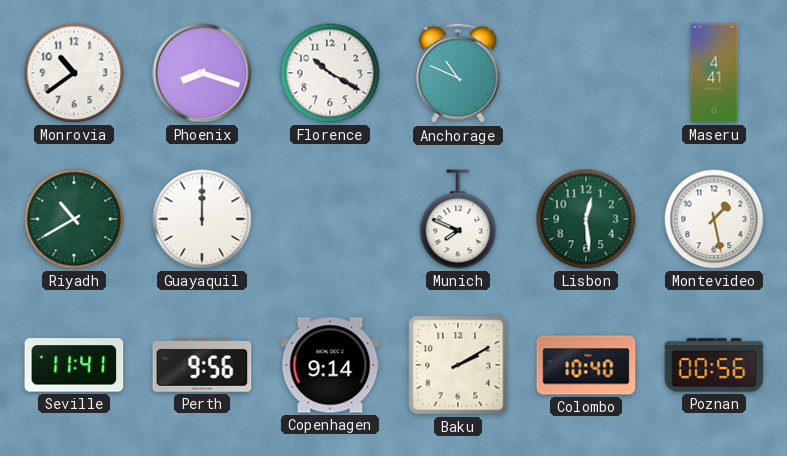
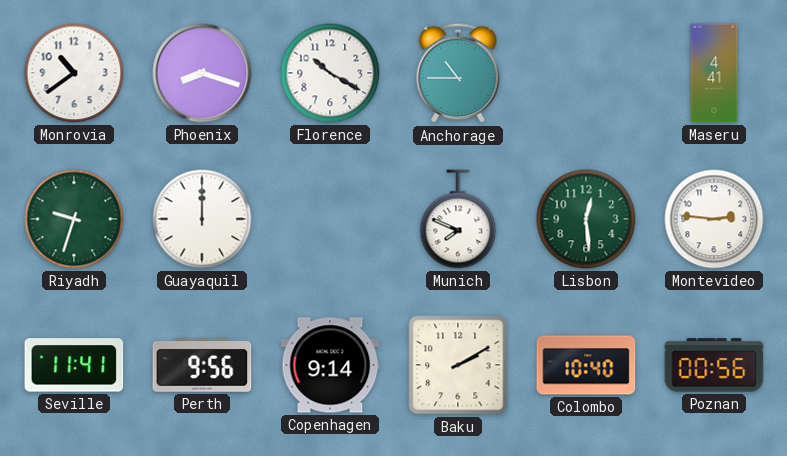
Anchorage: 10:49 -> 10:45 (458, 73)
Riyadh: 10:40 -> 9:33 (74, 219)
Montevideo: 1:28 -> 2:46 (714, 219)
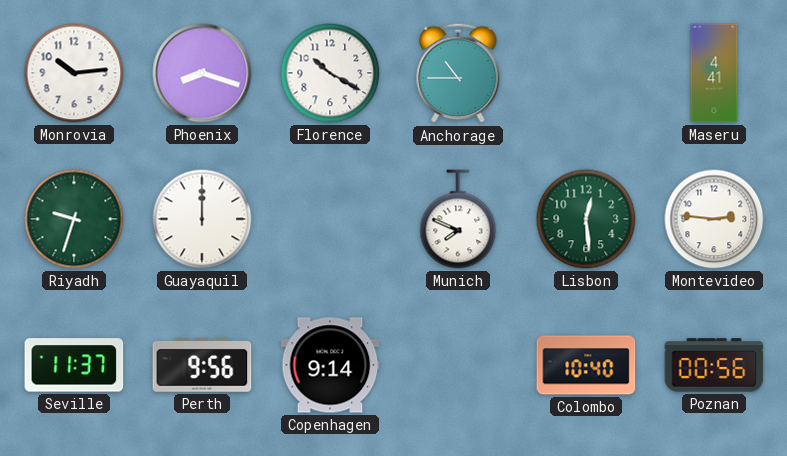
Monrovia: 10:39 -> 10:14 (74, 73)
Seville: 11:41 -> 11:37 (74, 365)
Baku: 2:10 -> none (458, 365)
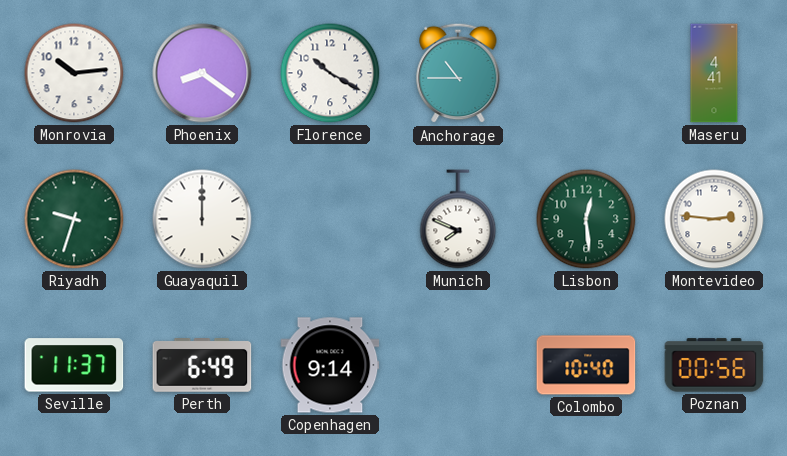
Phoenix: 8:18 -> 8:21 (202, 73)
Perth: 9:56 -> 6:49 (202, 366)
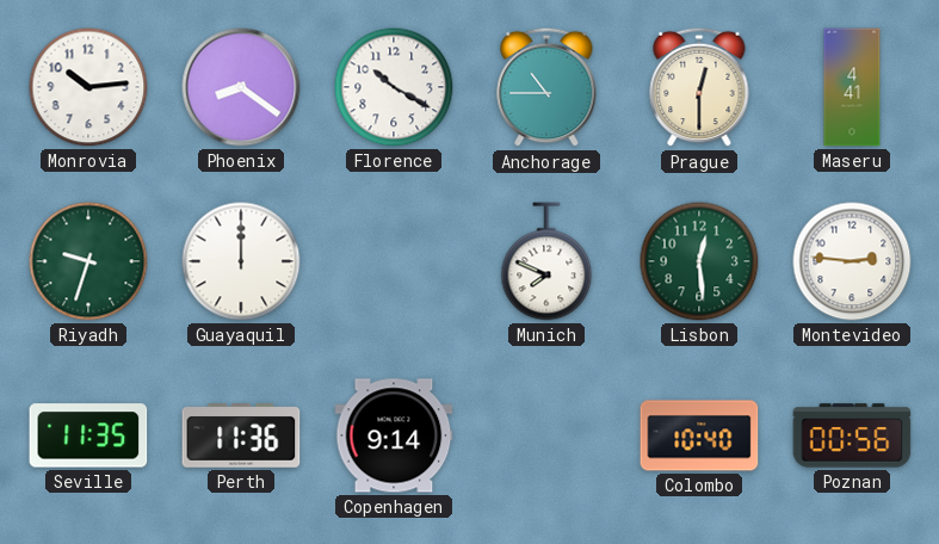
Prague: none -> 12:30 (699, 87)
Seville: 11:37 -> 11:35 (88, 435)
Perth: 6:49 -> 11:36 (241, 437)
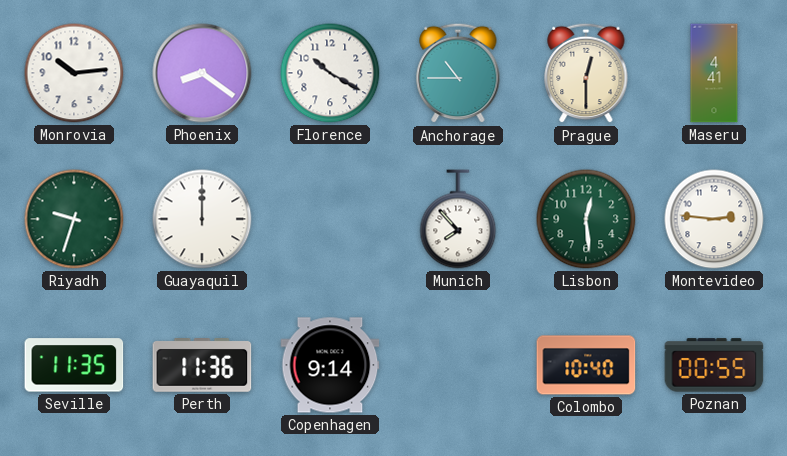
Munich: 7:49 -> 7:53 (458, 219)
Poznan: 00:56 -> 00:55 (714, 365)
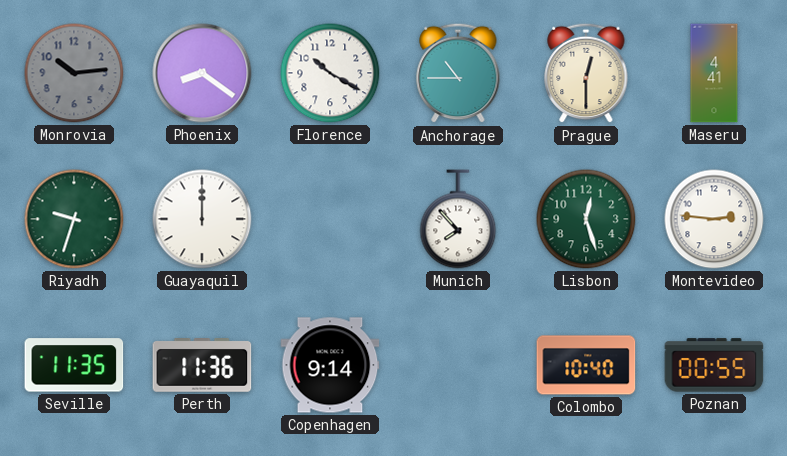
Monrovia dial: white -> grey (74, 73)
Lisbon: 12:29 -> 12:27 (586, 219)
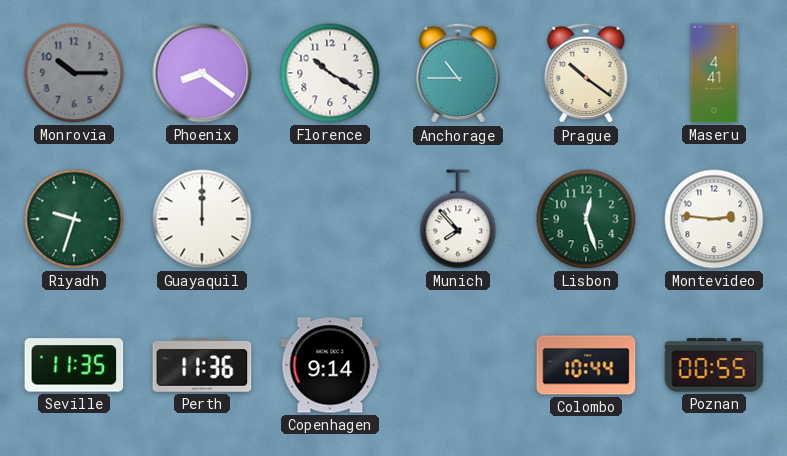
Monrovia: 10:14 -> 10:15 (74, 73)
Prague: 12:30 -> 10:21 (586, 73)
Colombo: 10:40 -> 10:44 (586, 365)
